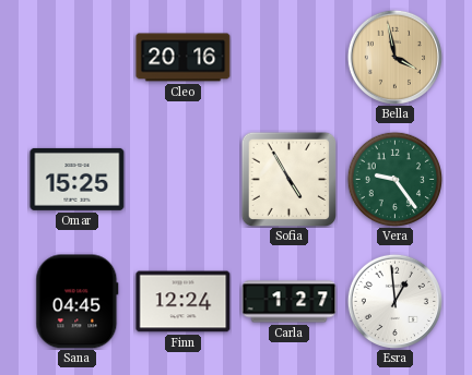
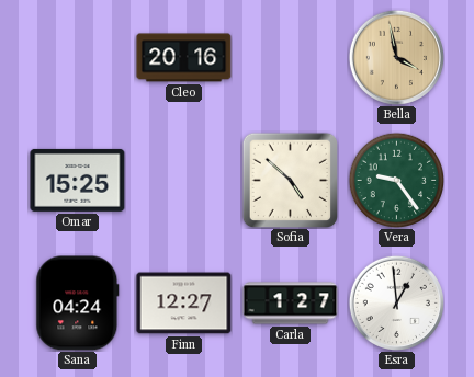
Sofia: 4:55 -> 4:52 (290, 180)
Sana: 04:45 -> 04:24 (78, 304)
Finn: 12:24 -> 12:27 (184, 304)
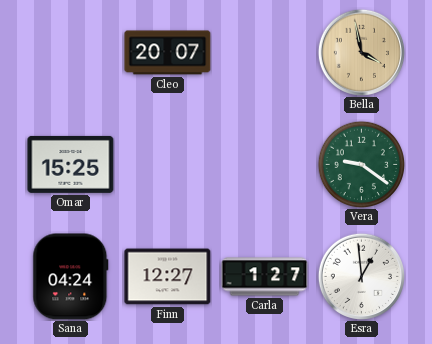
Cleo: 20:16 -> 20:07 (168, 53)
Sofia: 4:52 -> none (290, 180)
Vera: 9:24 -> 9:21 (361, 164)
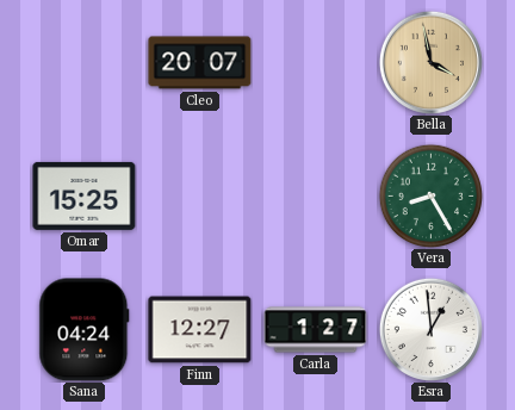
Vera: 9:21 -> 8:25 (430, 195)
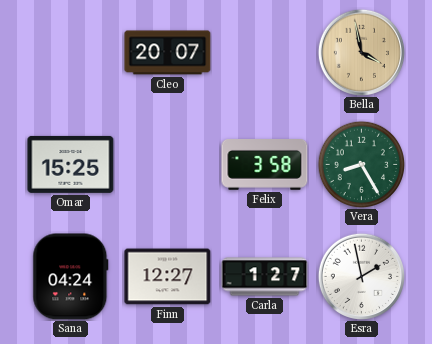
Felix: none -> 3:58 (265, 165)
Esra: 12:59 -> 1:58 (361, 276)
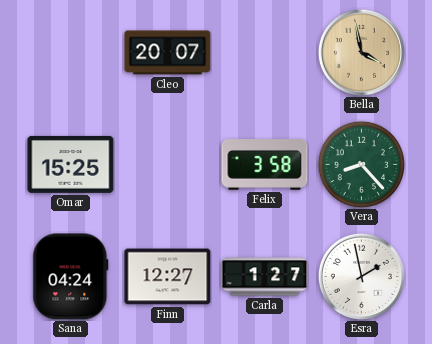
Vera: 8:25 -> 8:23 (361, 164)
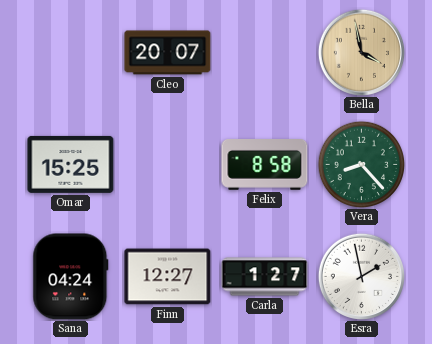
Felix: 3:58 -> 8:58 (265, 165)
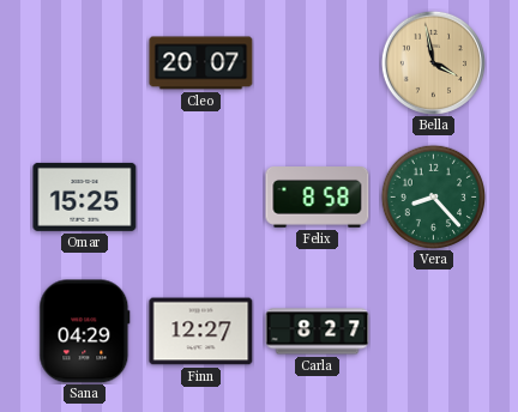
Sana: 04:24 -> 04:29 (85, 332)
Carla: 1:27 -> 8:27 (318, 332)
Esra: 1:58 -> none (361, 276)
